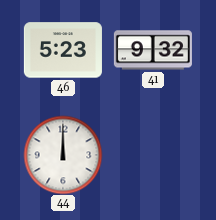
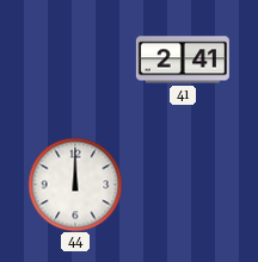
46: 5:23 -> none (63, 50)
41: 9:32 -> 2:41 (183, 60)
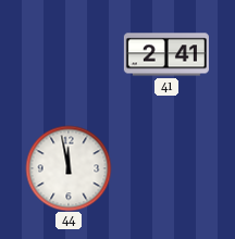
44: 12:00 -> 11:58 (69, 168)
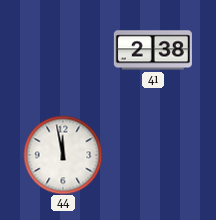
41: 2:41 -> 2:38 (153, 50)
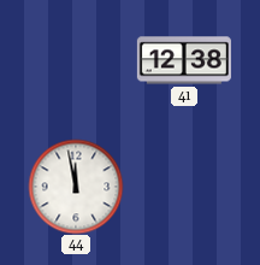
41: 2:38 -> 12:38 (184, 60)
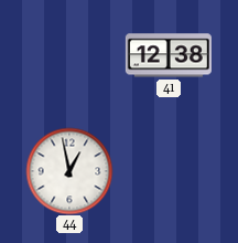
44: 11:58 -> 12:58 (69, 171)
